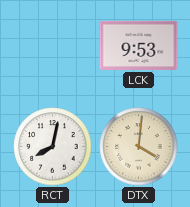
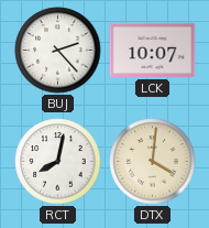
BUJ: none -> 2:23 (58, 51)
LCK: 9:53 -> 10:07 (153, 50)
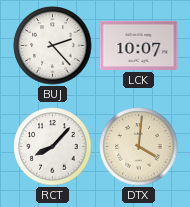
RCT: 8:02 -> 8:07 (53, 147)
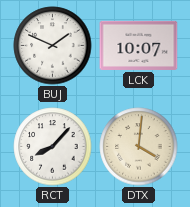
BUJ: 2:23 -> 1:49 (53, 46)
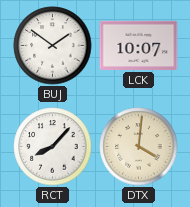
BUJ: 1:49 -> 1:51 (53, 46)
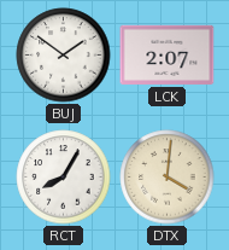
LCK: 10:07 -> 2:07 (168, 54)
RCT: 8:07 -> 8:05 (64, 178)
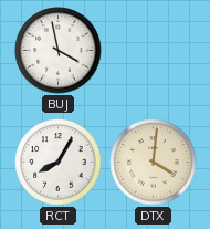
BUJ: 1:51 -> 3:58 (59, 51)
LCK: 2:07 -> none (168, 54)
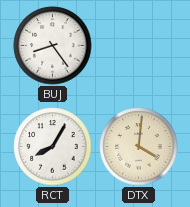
BUJ: 3:58 -> 8:24 (53, 46)
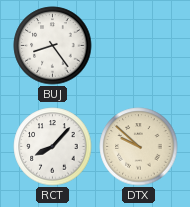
RCT: 8:05 -> 8:07 (53, 147)
DTX: 4:01 -> 9:52 (139, 147)
